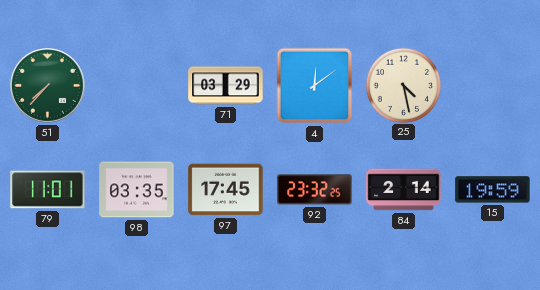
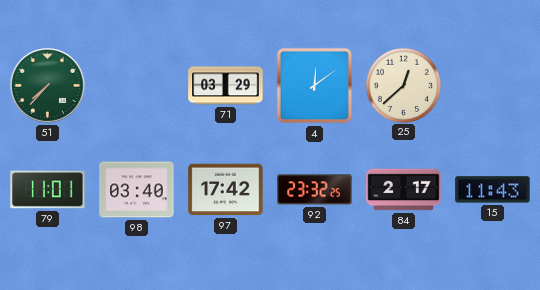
25: 4:28 -> 12:38 (403, 85)
98: 03:35 -> 03:40 (137, 190)
97: 17:45 -> 17:42 (226, 190)
84: 2:14 -> 2:17 (404, 190)
15: 19:59 -> 11:43 (493, 190)
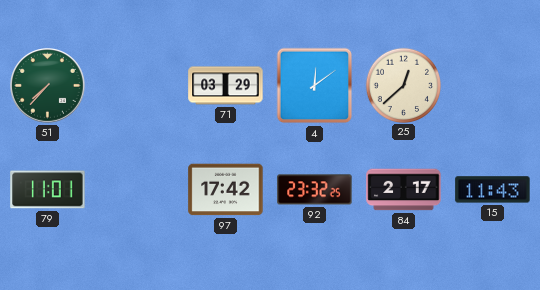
98: 03:40 -> none (137, 190)
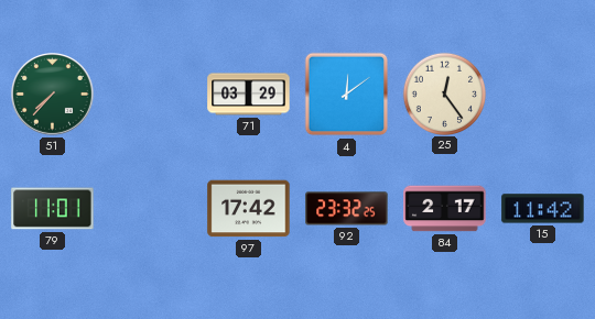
25: 12:38 -> 12:24 (444, 94)
15: 11:43 -> 11:42 (543, 209)
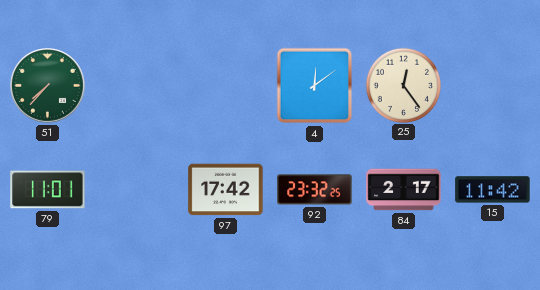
71: 03:29 -> none (249, 95)
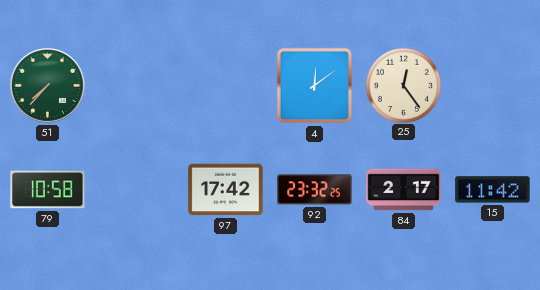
79: 11:01 -> 10:58 (48, 190)
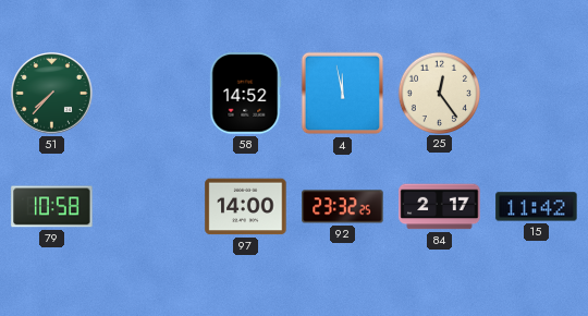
58: none -> 14:52 (246, 94)
4: 12:09 -> 11:58 (343, 94)
97: 17:42 -> 14:00 (246, 207)
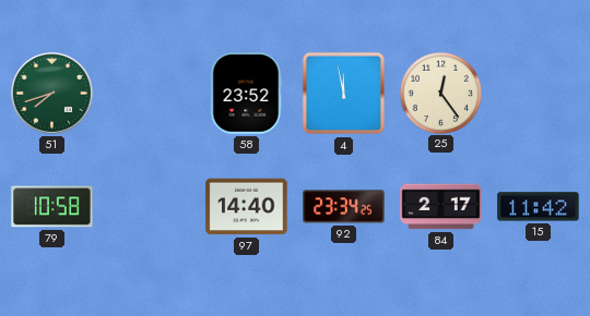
51: 7:37 -> 7:42 (52, 94)
58: 14:52 -> 23:52 (247, 94)
97: 14:00 -> 14:40 (247, 207)
92: 23:32 -> 23:34 (344, 207)
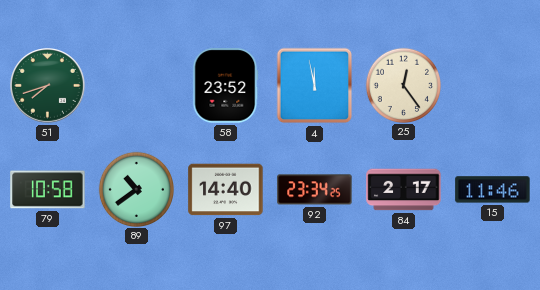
89: none -> 10:39 (136, 189)
15: 11:42 -> 11:46 (493, 190)
